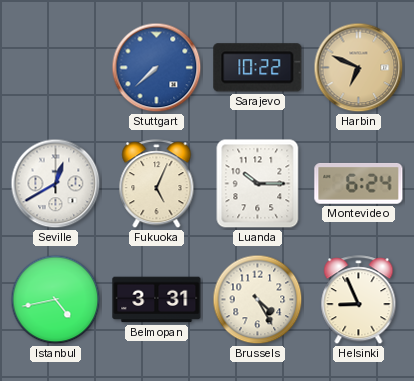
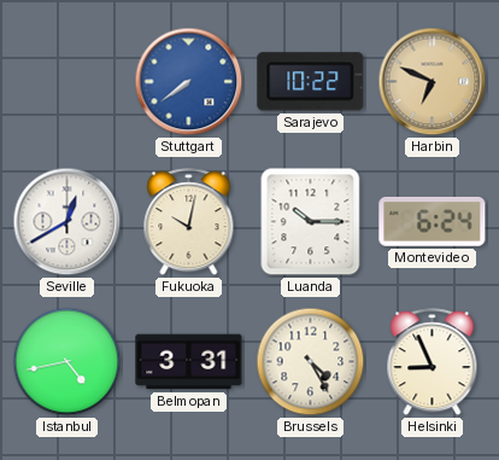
Stuttgart: 7:38 -> 7:39 (189, 82)
Fukuoka: 5:04 -> 10:02 (189, 222)
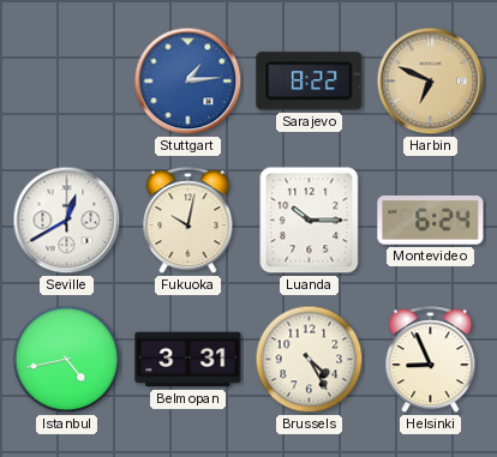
Stuttgart: 7:39 -> 1:14 (188, 82)
Sarajevo: 10:22 -> 8:22 (310, 82)
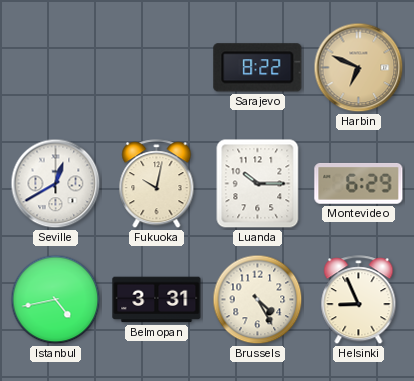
Stuttgart: 1:14 -> none (188, 82)
Montevideo: 6:24 -> 6:29 (359, 183)
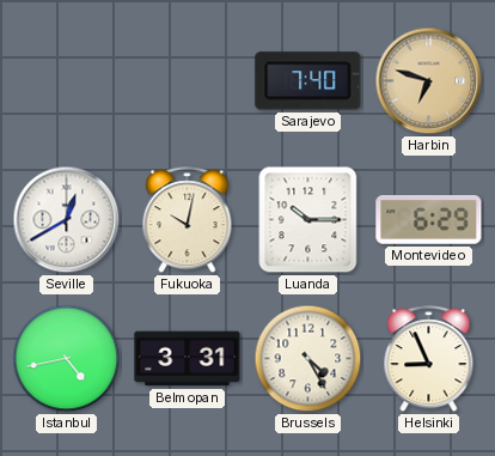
Sarajevo: 8:22 -> 7:40 (308, 81)
Harbin: 6:49 -> 6:48 (429, 81)
